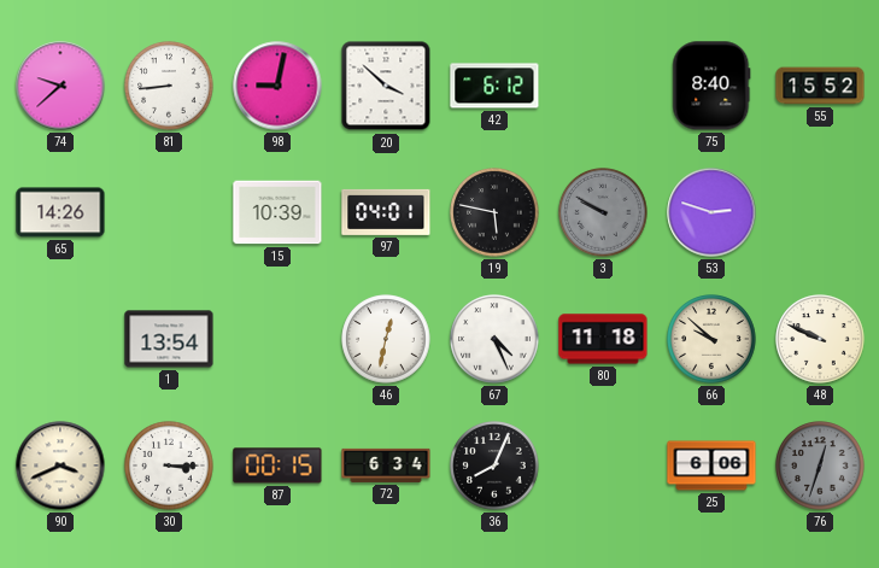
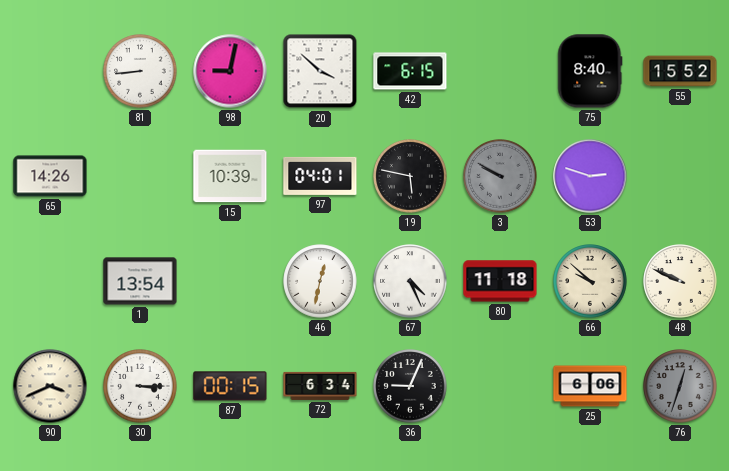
74: 9:38 -> none (60, 86)
42: 6:12 -> 6:15 (410, 71)
36: 8:04 -> 9:04 (410, 386)
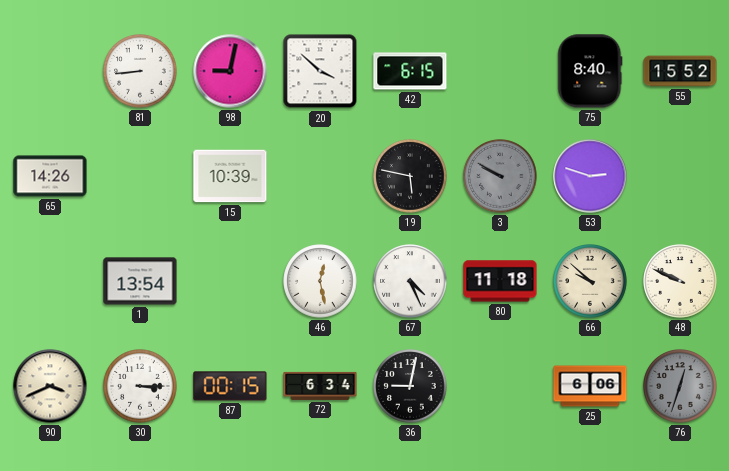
97: 04:01 -> none (320, 176)
46: 12:32 -> 12:28 (320, 281)
36: 9:04 -> 9:02 (410, 386)
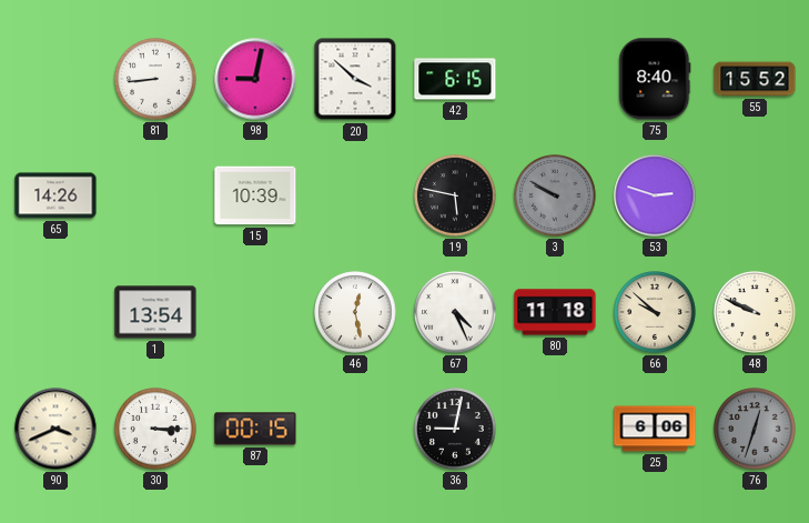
72: 6:34 -> none (320, 386)
